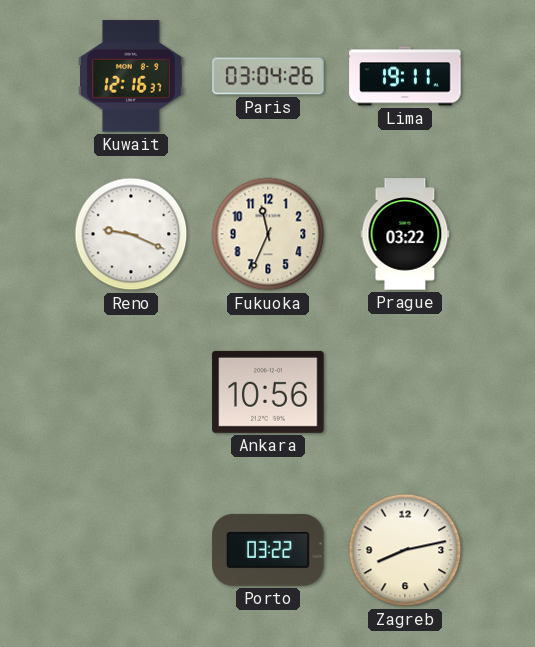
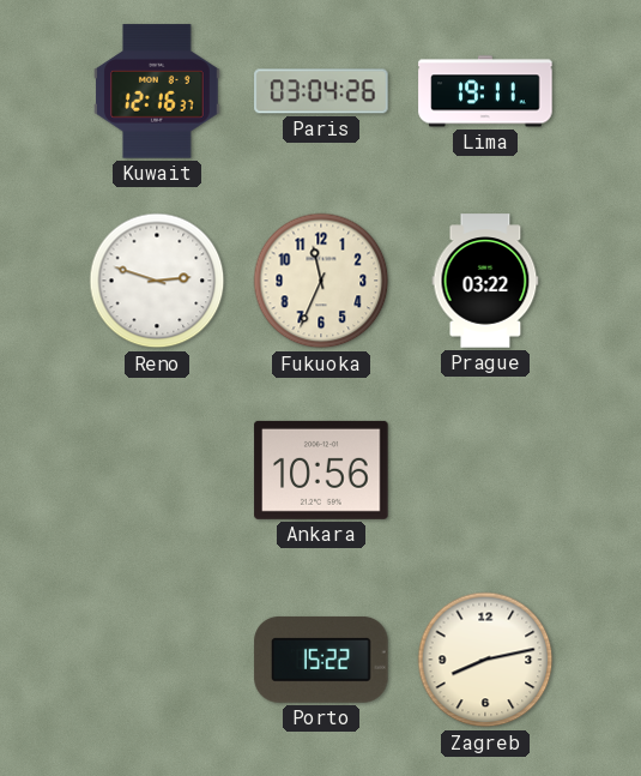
Reno: 9:19 -> 2:48 (157, 281)
Porto: 03:22 -> 15:22 (321, 660)
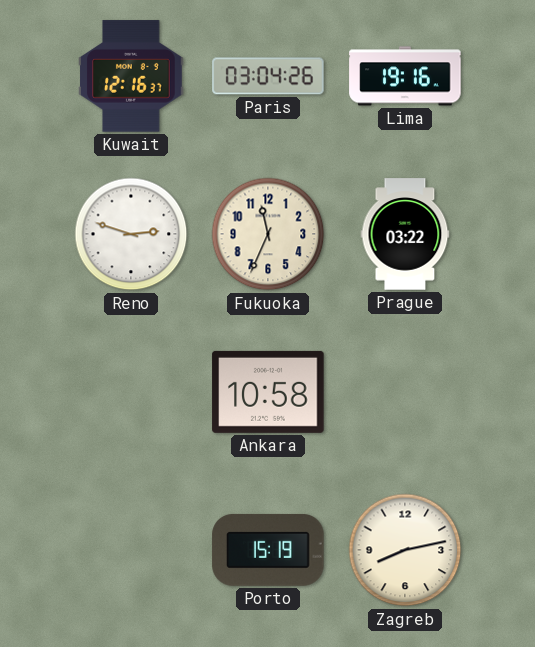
Lima: 19:11 -> 19:16 (405, 76)
Ankara: 10:56 -> 10:58 (268, 392)
Porto: 15:22 -> 15:19 (268, 550)
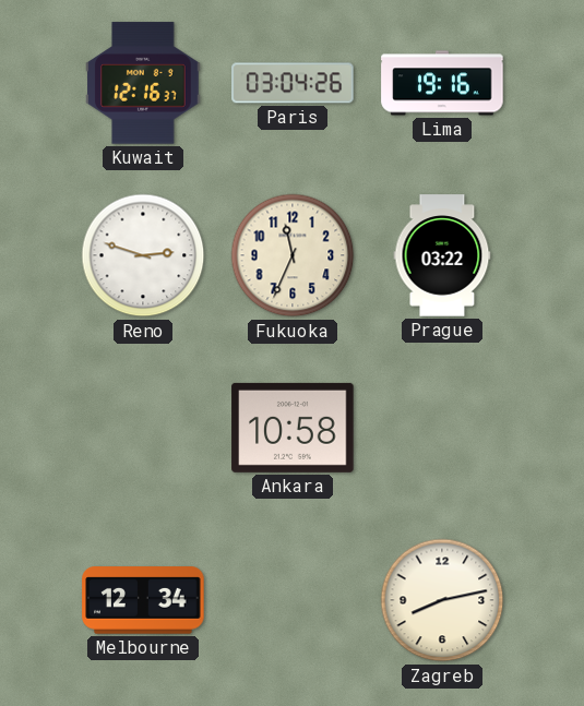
Melbourne: none -> 12:34 (143, 600)
Porto: 15:19 -> none (268, 550)
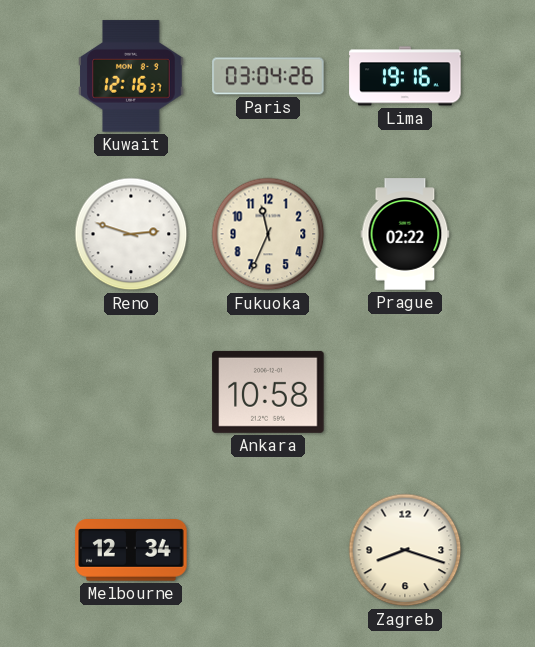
Prague: 03:22 -> 02:22 (405, 234)
Zagreb: 8:13 -> 8:18 (405, 550)
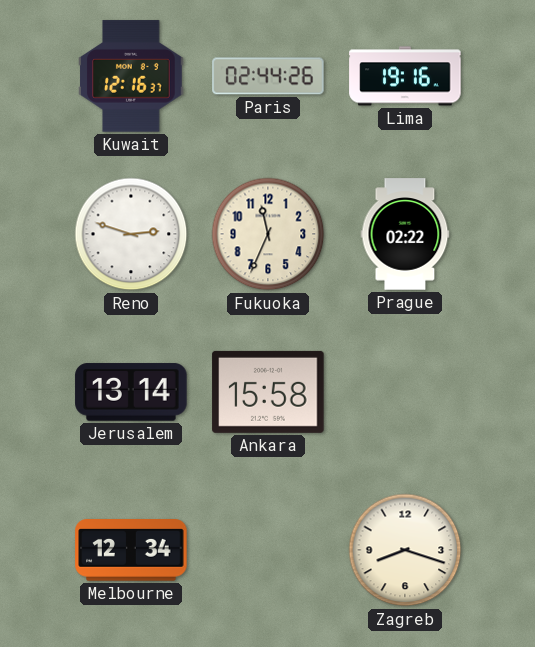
Paris: 03:04 -> 02:44 (268, 76)
Jerusalem: none -> 13:14 (131, 392)
Ankara: 10:58 -> 15:58 (268, 392)
